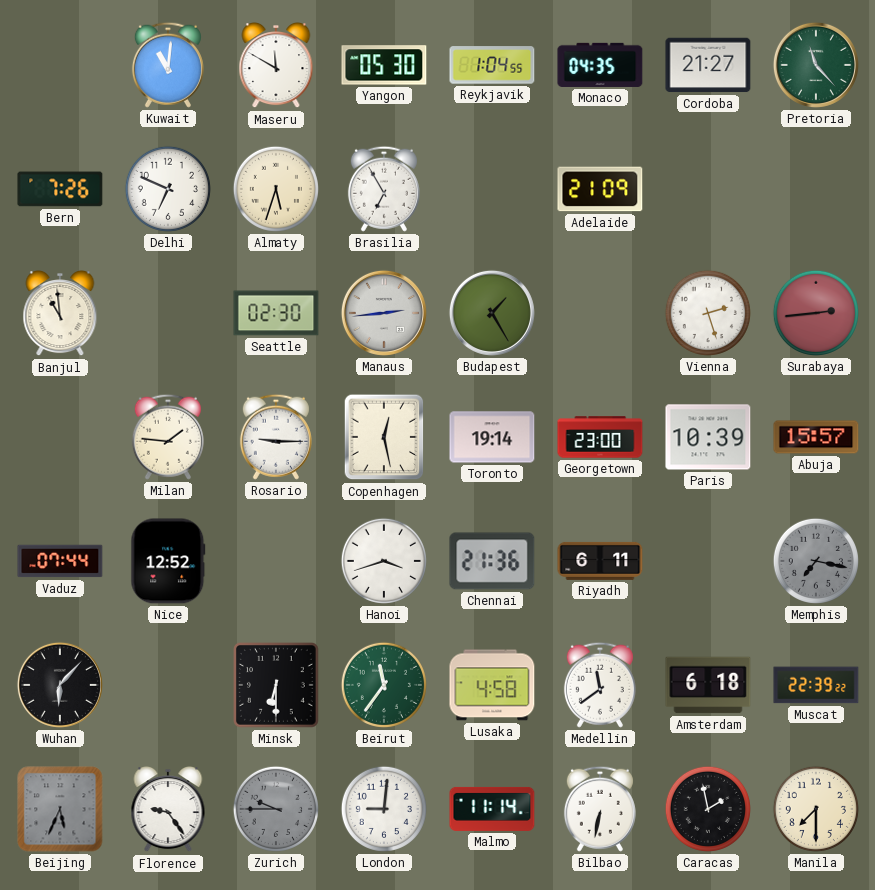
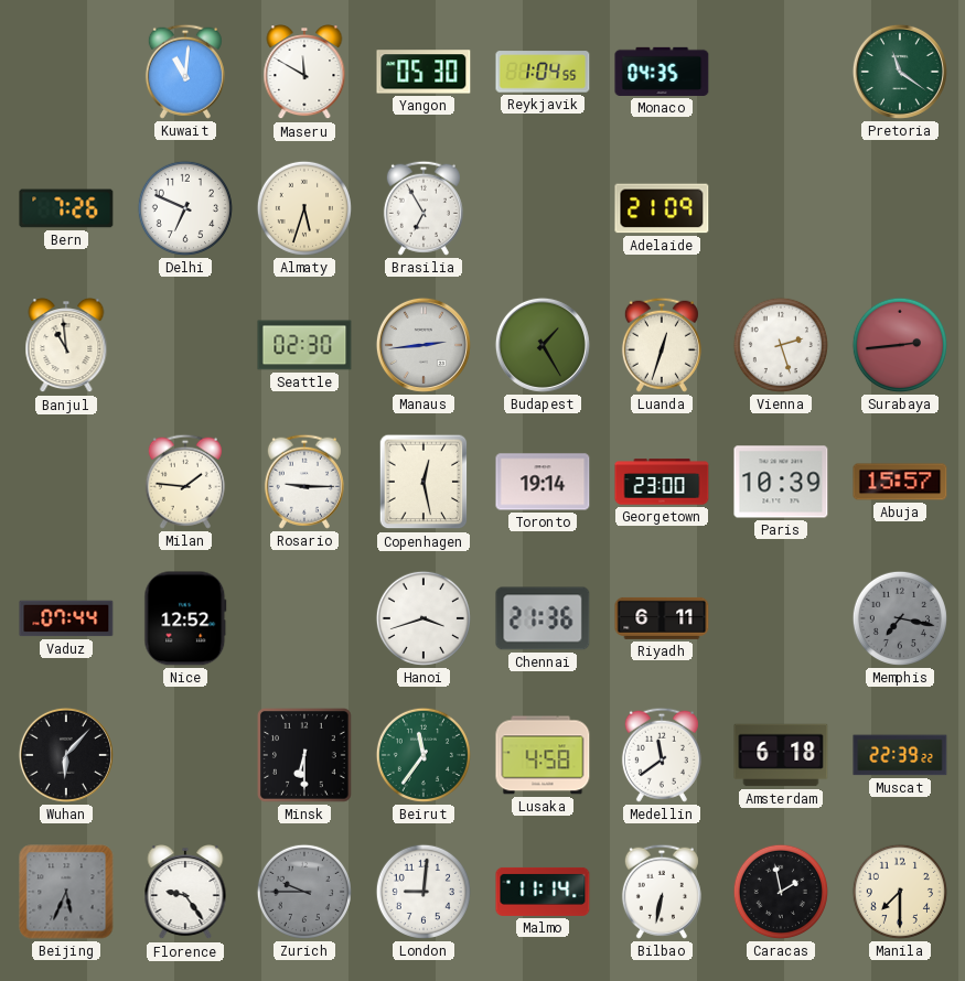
Cordoba: 21:27 -> none (708, 65)
Pretoria: 11:23 -> 11:21 (900, 72)
Luanda: none -> 12:33 (662, 345)
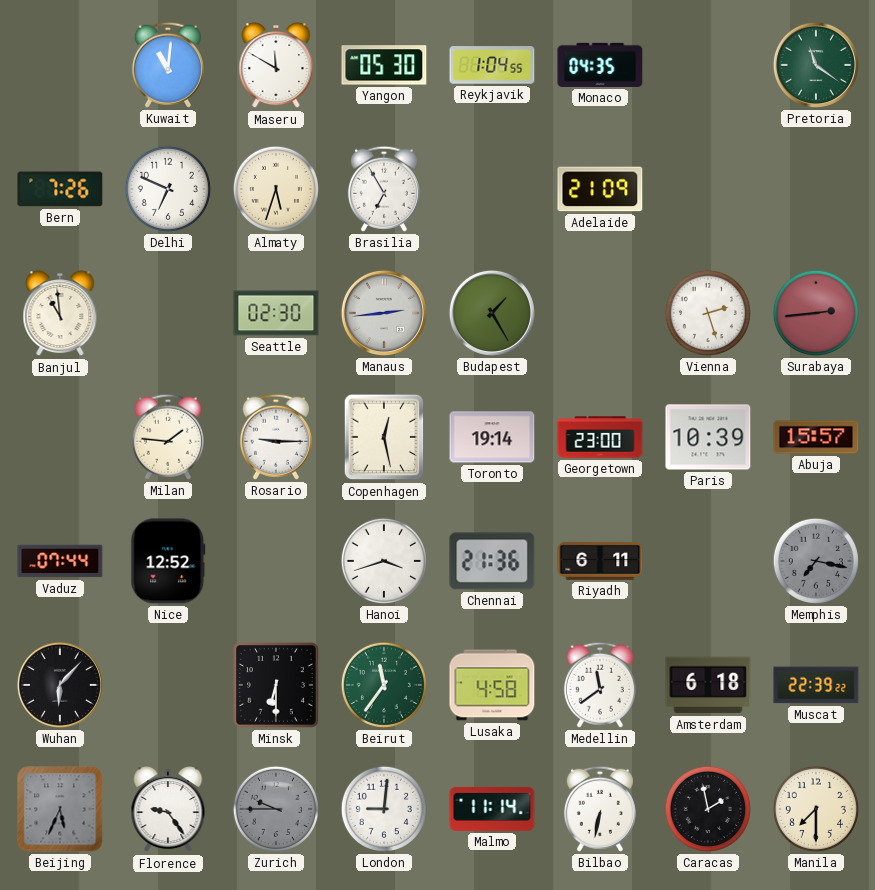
Luanda: 12:33 -> none (662, 345)
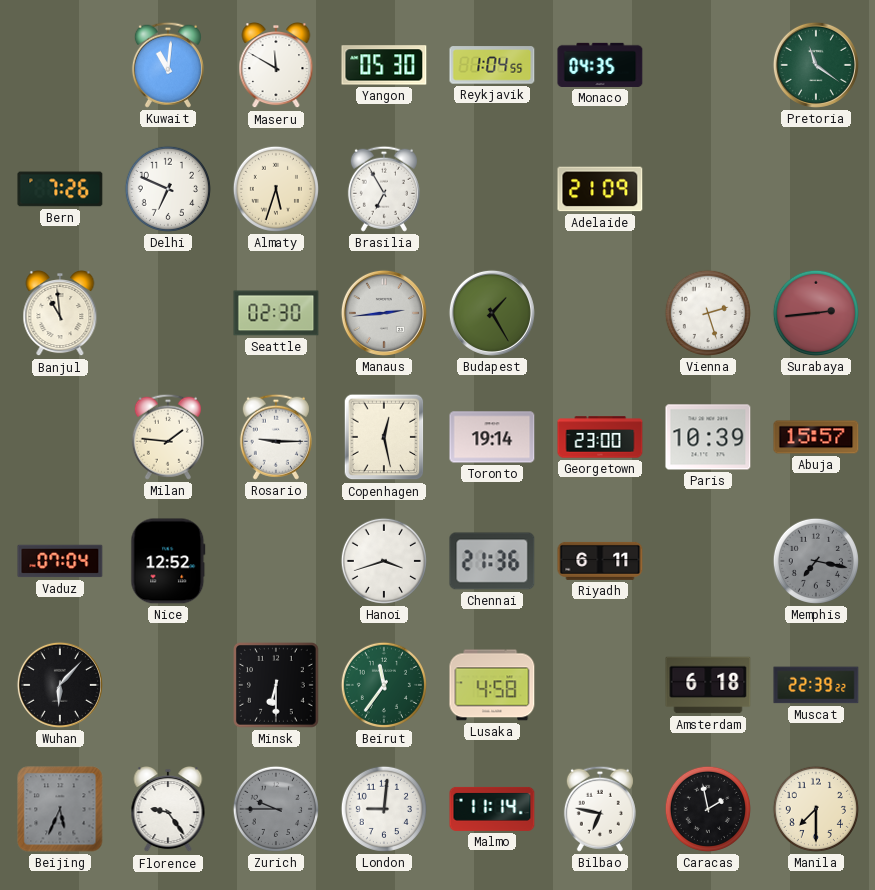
Vaduz: 07:44 -> 07:04 (60, 561)
Medellin: 11:39 -> none (600, 685)
Bilbao: 6:32 -> 6:47 (600, 809)
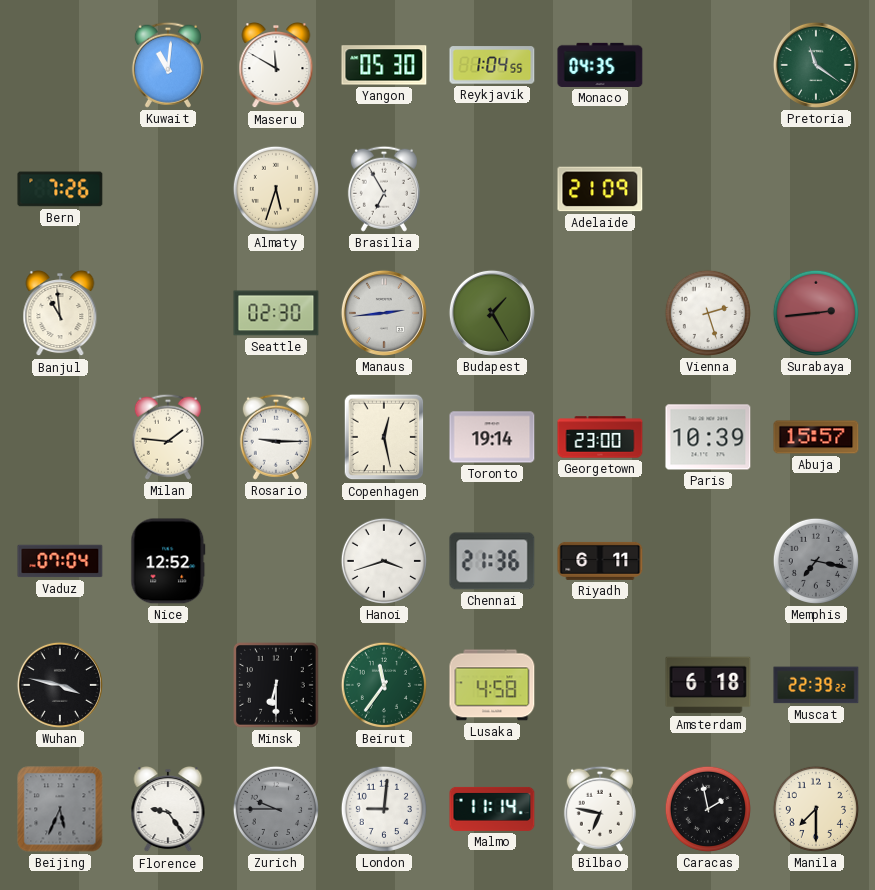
Delhi: 6:49 -> none (168, 189)
Wuhan: 6:07 -> 3:47 (60, 685)
